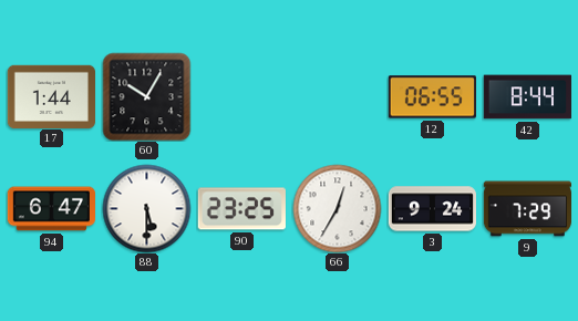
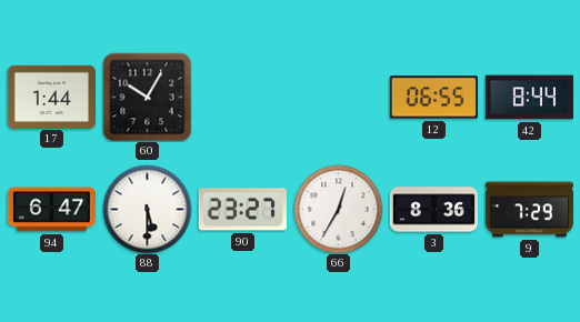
90: 23:25 -> 23:27 (242, 210)
3: 9:24 -> 8:36 (433, 210)
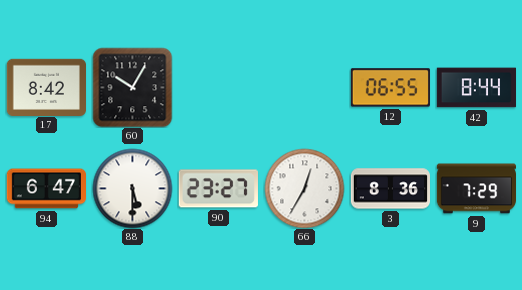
17: 1:44 -> 8:42 (46, 87)
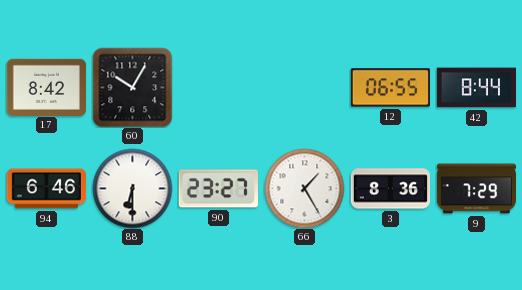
94: 6:47 -> 6:46 (46, 189)
88: 5:30 -> 6:30 (132, 188)
66: 12:35 -> 1:25 (304, 188)
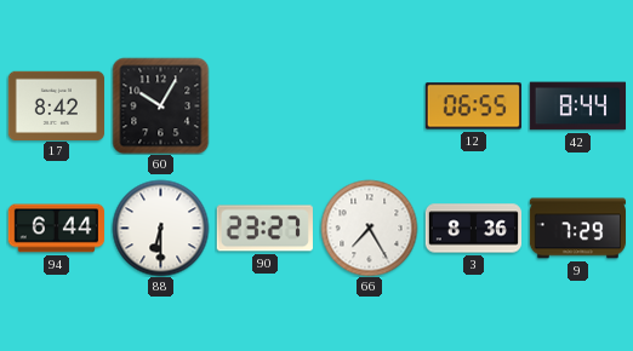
94: 6:46 -> 6:44 (56, 229)
66: 1:25 -> 7:25 (369, 228)
